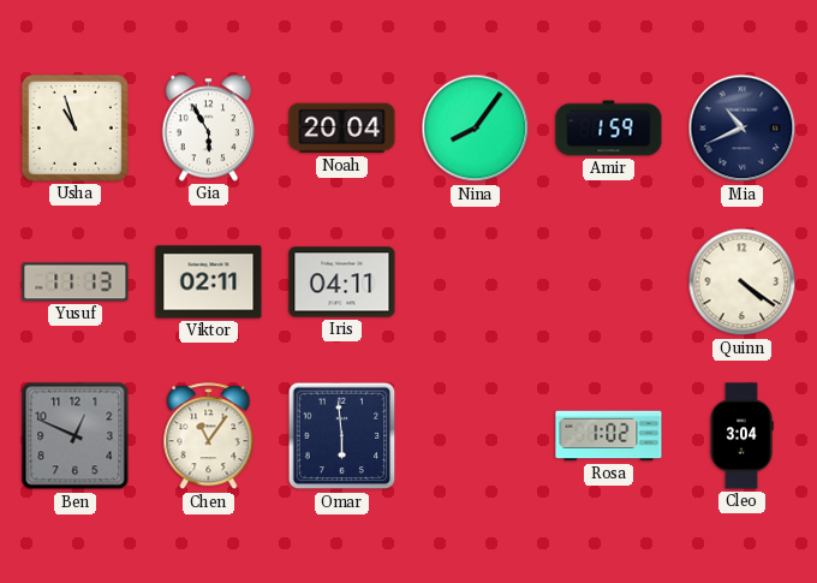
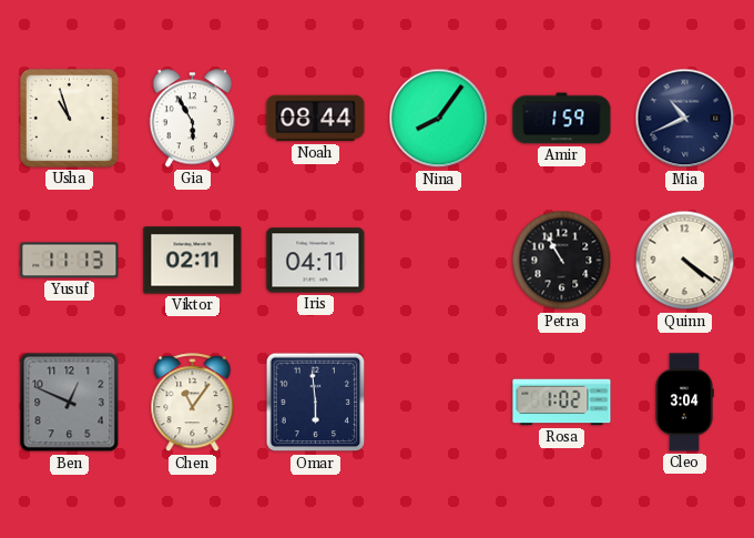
Noah: 20:04 -> 08:44 (316, 119)
Petra: none -> 10:55 (562, 261)
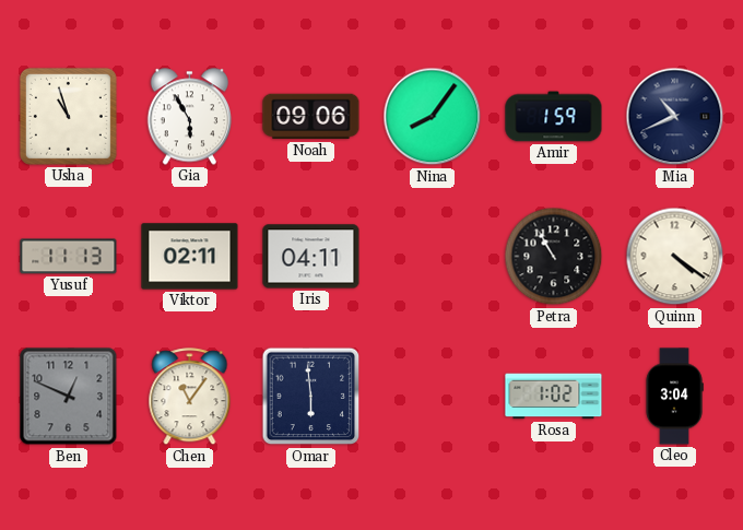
Noah: 08:44 -> 09:06 (311, 117)
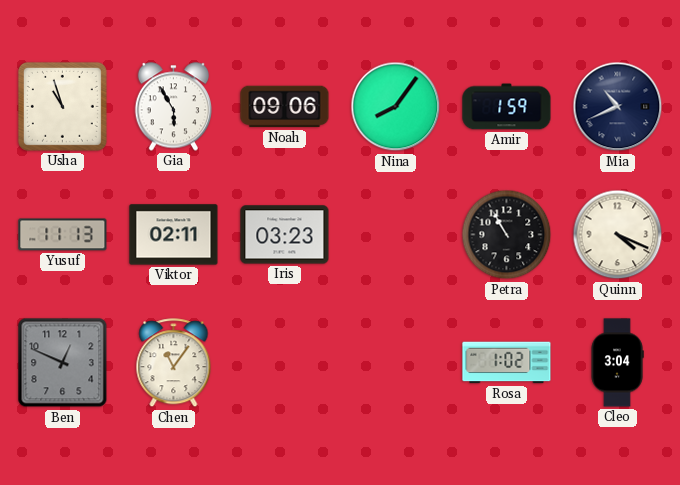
Iris: 04:11 -> 03:23 (285, 235)
Quinn: 4:21 -> 4:19 (618, 235)
Omar: 5:59 -> none (311, 397)
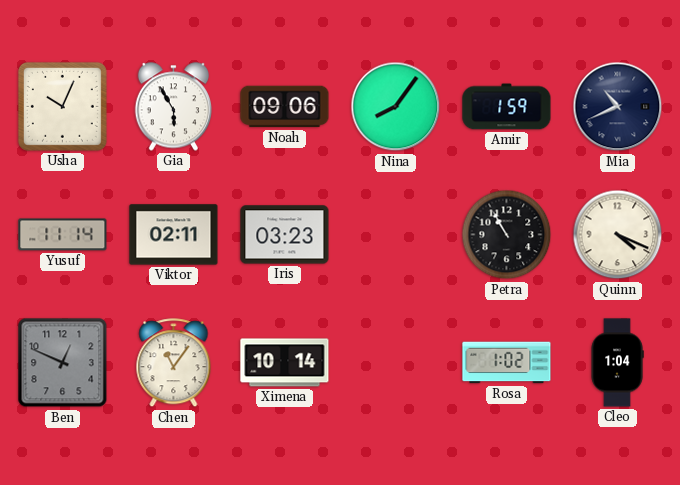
Usha: 10:57 -> 10:04 (62, 106)
Yusuf: 11:13 -> 11:14 (63, 235)
Ximena: none -> 10:14 (285, 363)
Cleo: 3:04 -> 1:04 (617, 363)
